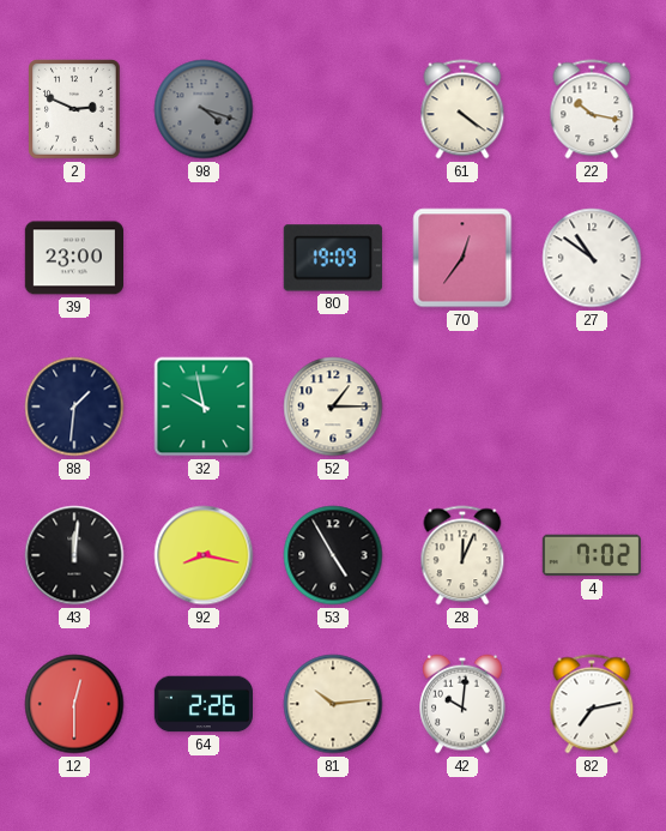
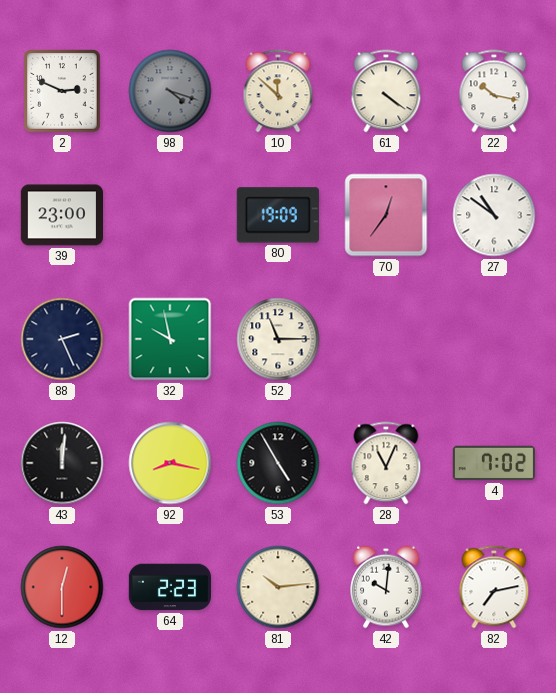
10: none -> 11:52 (278, 91)
88: 1:31 -> 2:26 (62, 339)
52: 1:15 -> 11:15 (278, 339)
28: 12:04 -> 11:04 (386, 463)
64: 2:26 -> 2:23 (169, 587)
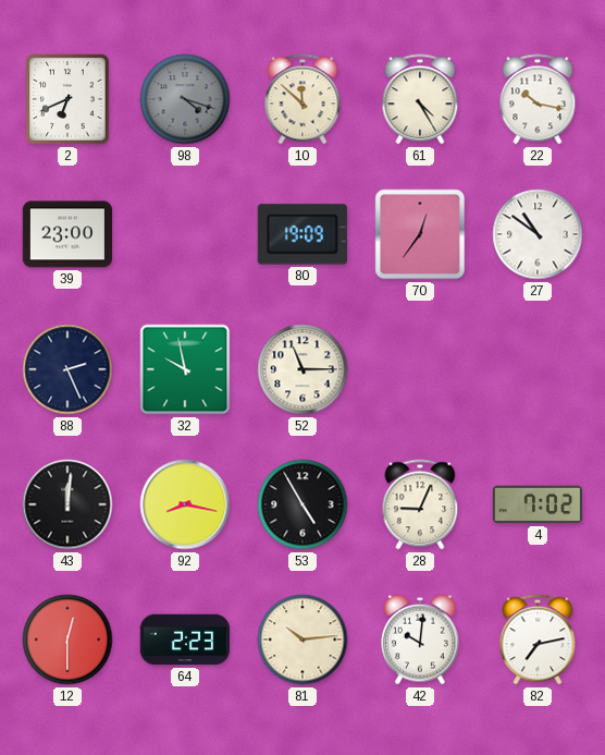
2: 2:49 -> 6:41 (67, 99)
61: 4:21 -> 4:25 (420, 99)
28: 11:04 -> 9:04 (420, 504)
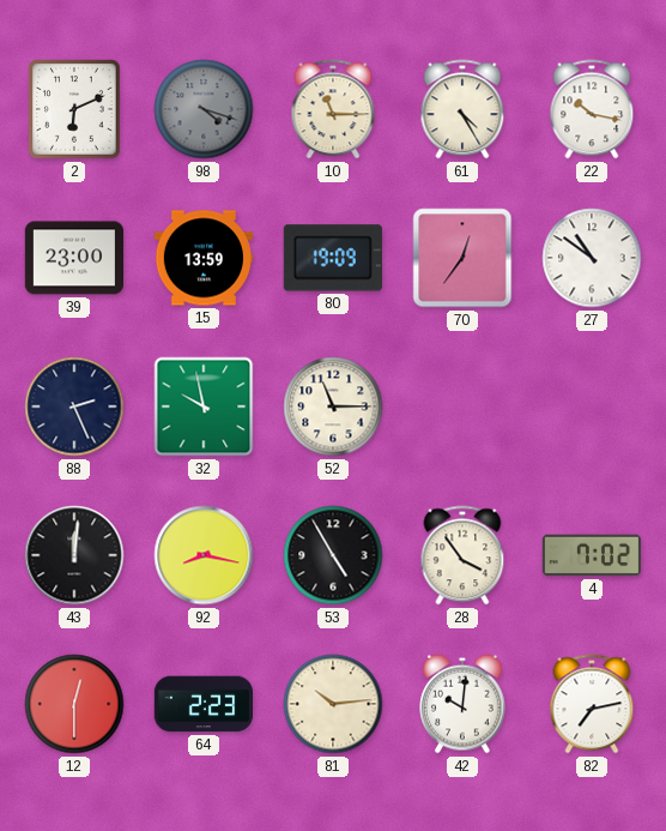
2: 6:41 -> 6:11 (74, 109)
10: 11:52 -> 11:15 (333, 109)
15: none -> 13:59 (202, 258)
28: 9:04 -> 3:54 (462, 555)
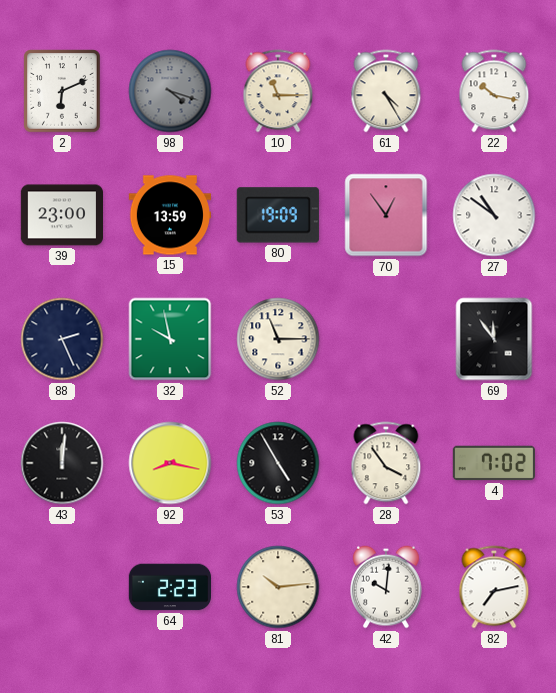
70: 12:36 -> 12:54 (386, 215)
69: none -> 11:54 (494, 339)
12: 12:30 -> none (74, 704)
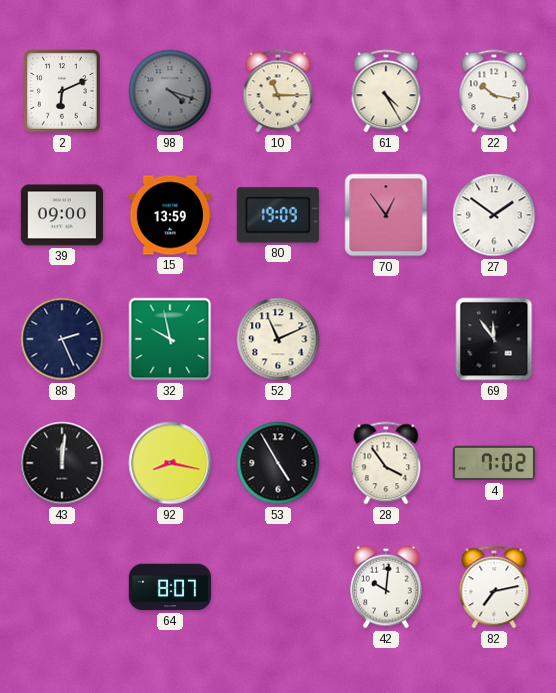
39: 23:00 -> 09:00 (61, 215)
27: 10:51 -> 1:51 (494, 215)
52: 11:15 -> 11:11 (278, 339)
64: 2:23 -> 8:07 (169, 587)
81: 10:14 -> none (278, 587)
